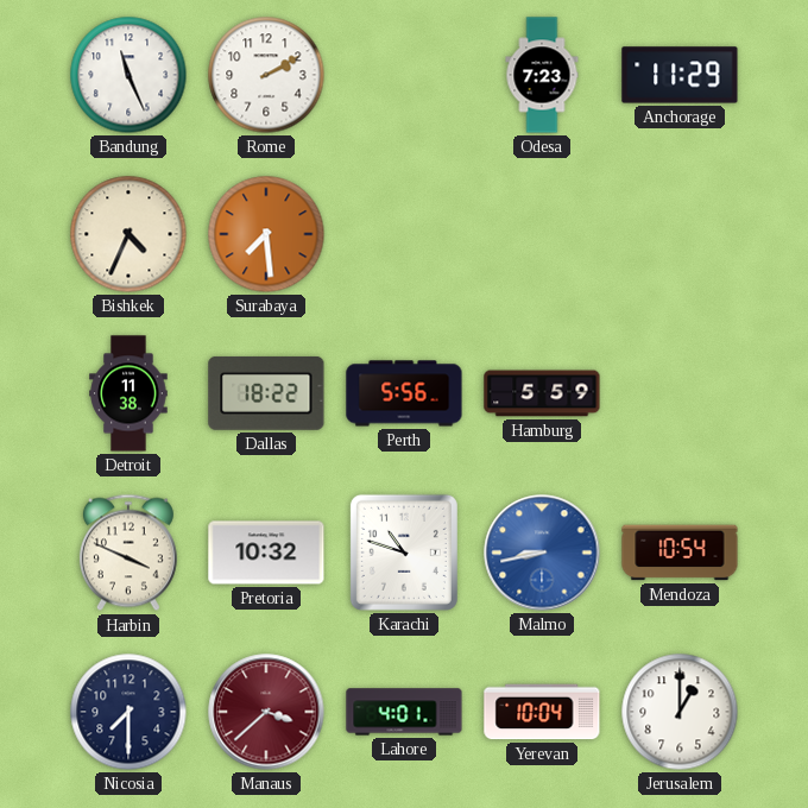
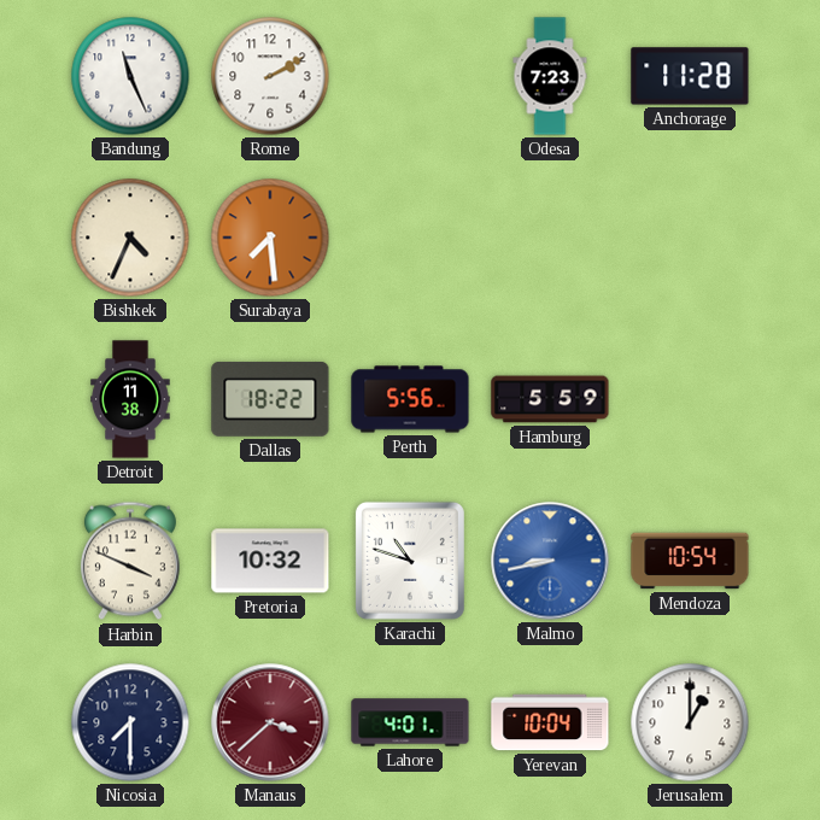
Anchorage: 11:29 -> 11:28 (690, 76)
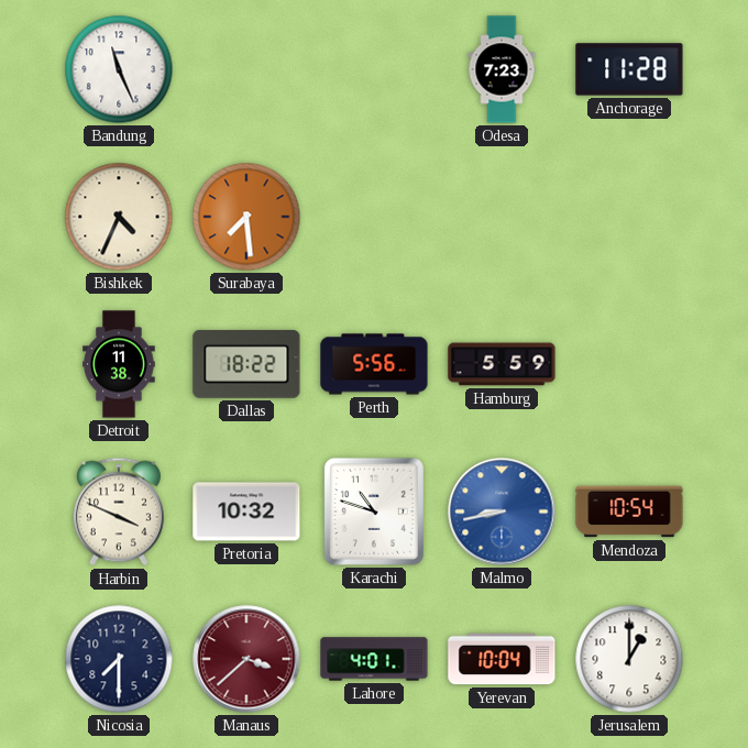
Rome: 2:10 -> none (270, 76)
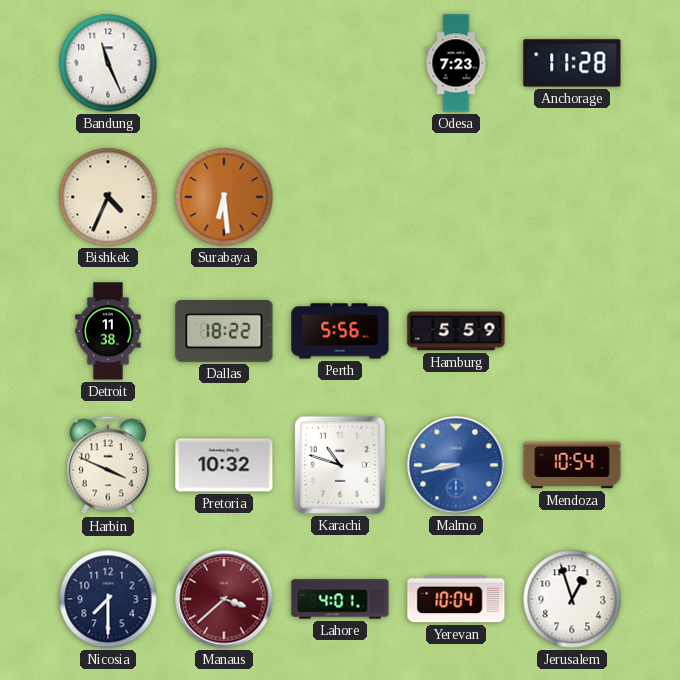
Surabaya: 7:29 -> 6:29 (224, 197)
Jerusalem: 1:00 -> 12:57 (572, 599)
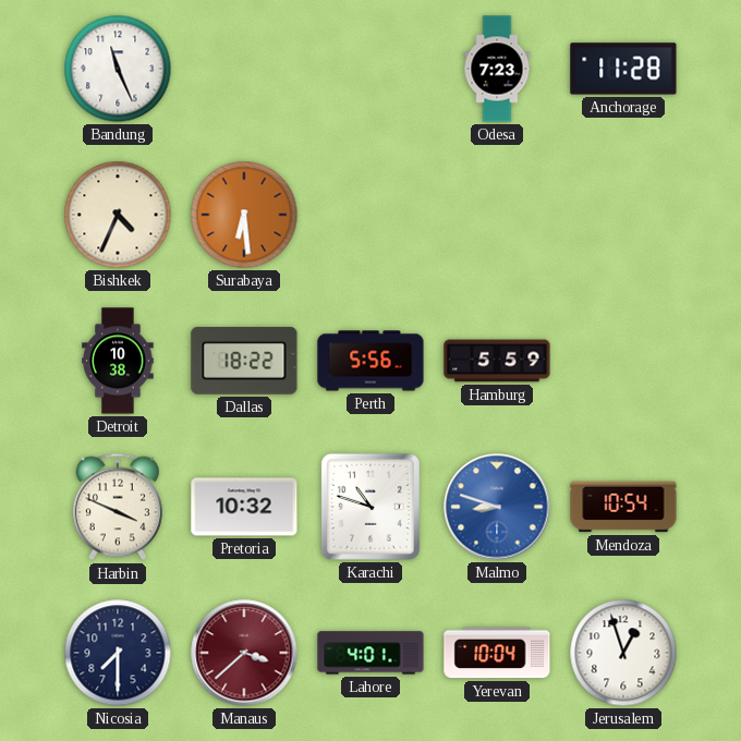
Detroit: 11:38 -> 10:38 (118, 361)
Malmo: 8:43 -> 8:48 (497, 507)
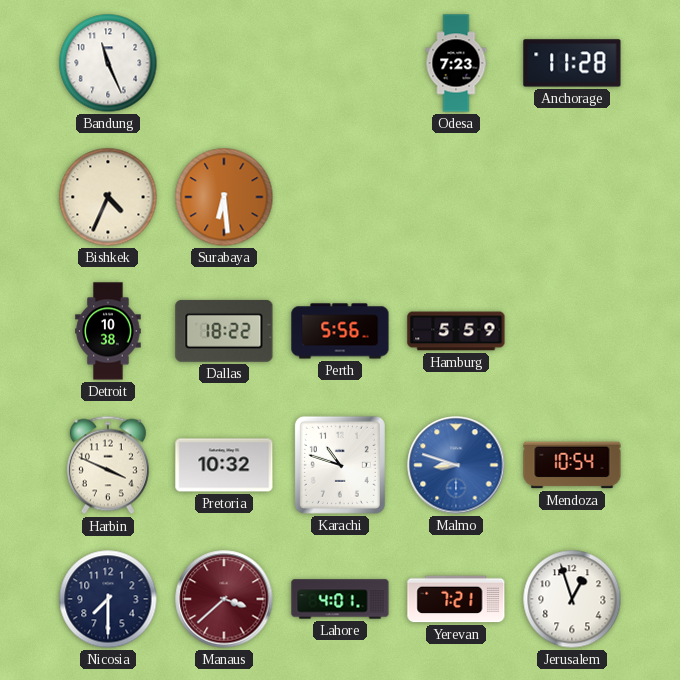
Yerevan: 10:04 -> 7:21 (456, 599)
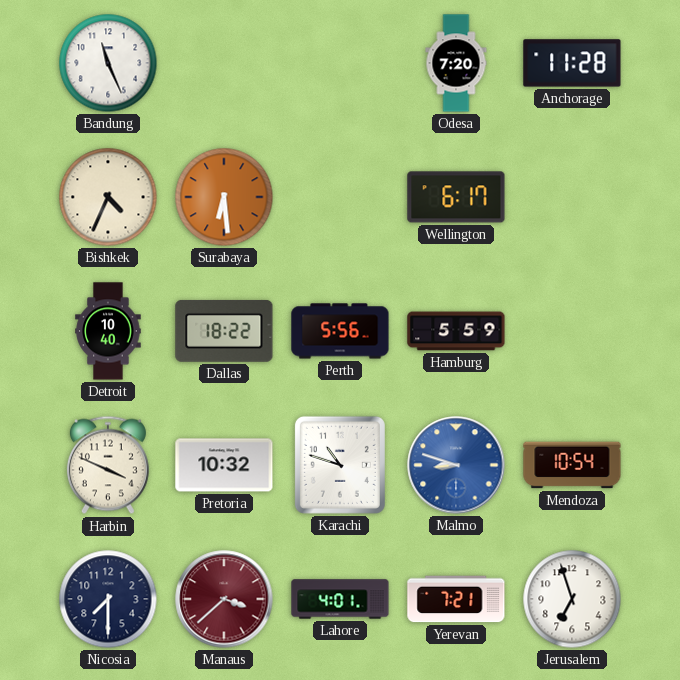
Odesa: 7:23 -> 7:20 (456, 63)
Wellington: none -> 6:17 (456, 197)
Detroit: 10:38 -> 10:40 (108, 331)
Jerusalem: 12:57 -> 6:57 (572, 599)
